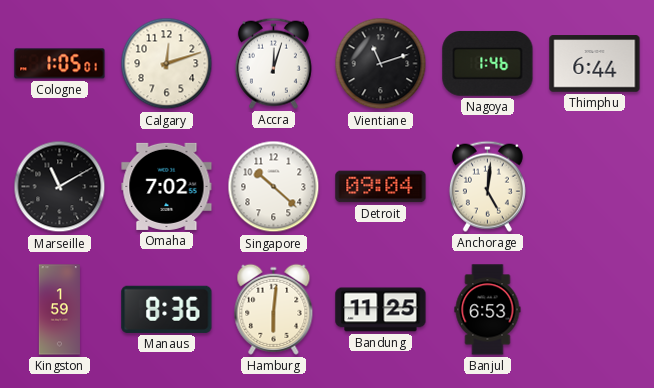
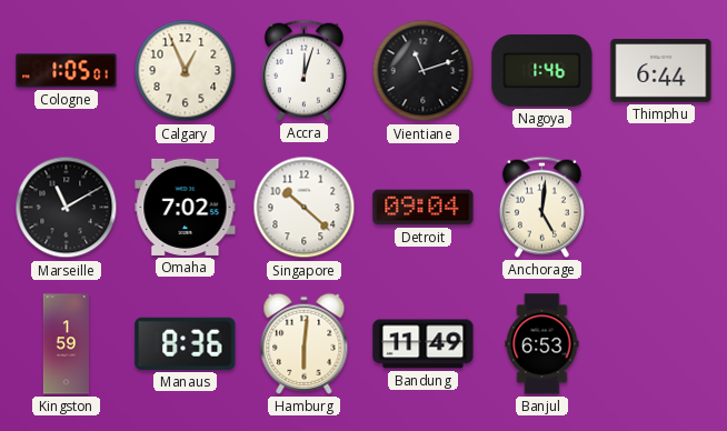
Calgary: 12:12 -> 12:56 (186, 71)
Bandung: 11:25 -> 11:49 (424, 344)
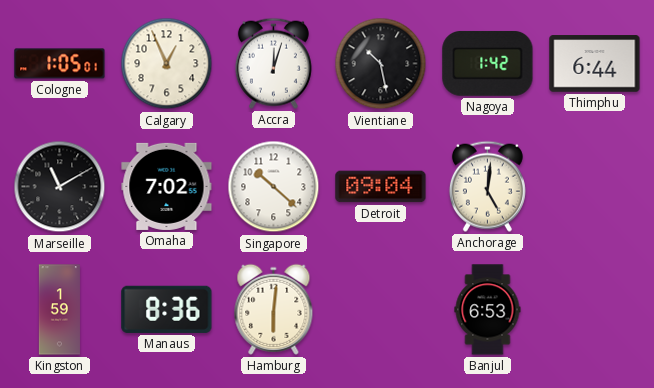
Vientiane: 11:12 -> 10:28 (381, 64)
Nagoya: 1:46 -> 1:42 (488, 63)
Bandung: 11:49 -> none (424, 344)
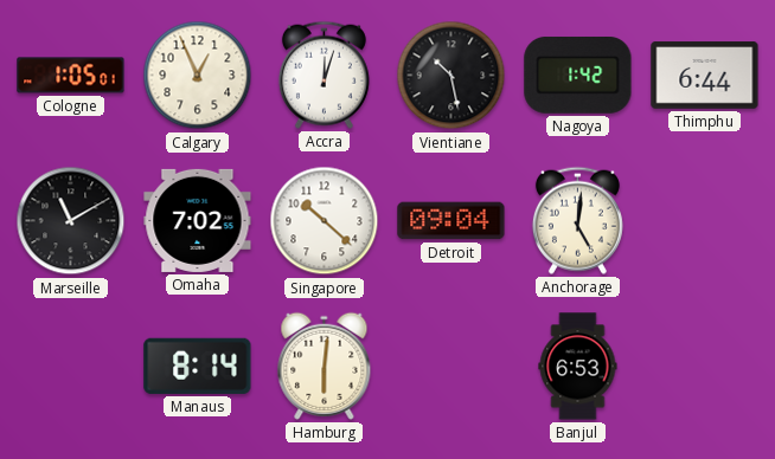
Kingston: 1:59 -> none (59, 310)
Manaus: 8:36 -> 8:14 (198, 366)
